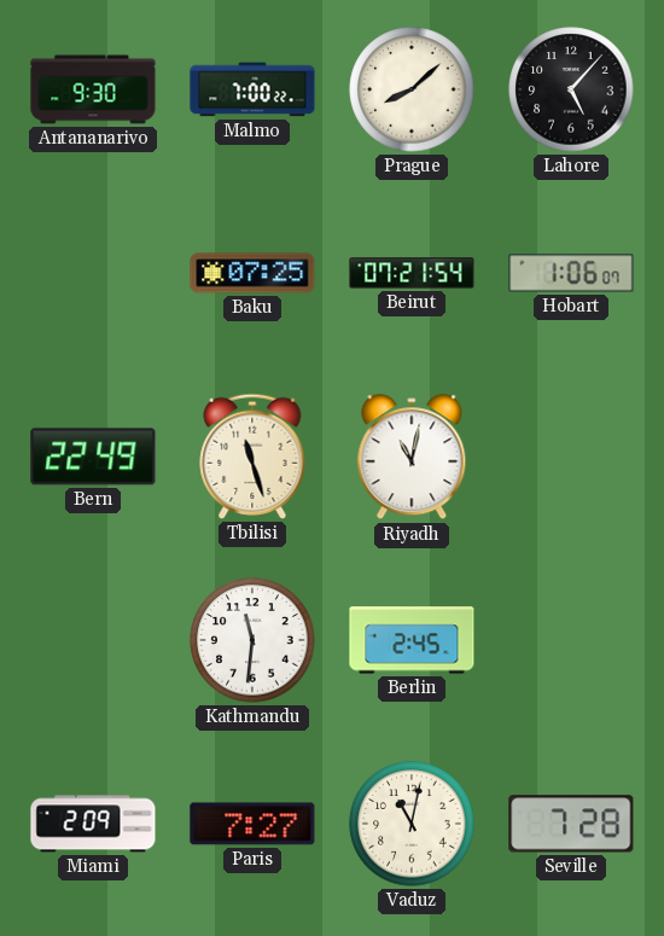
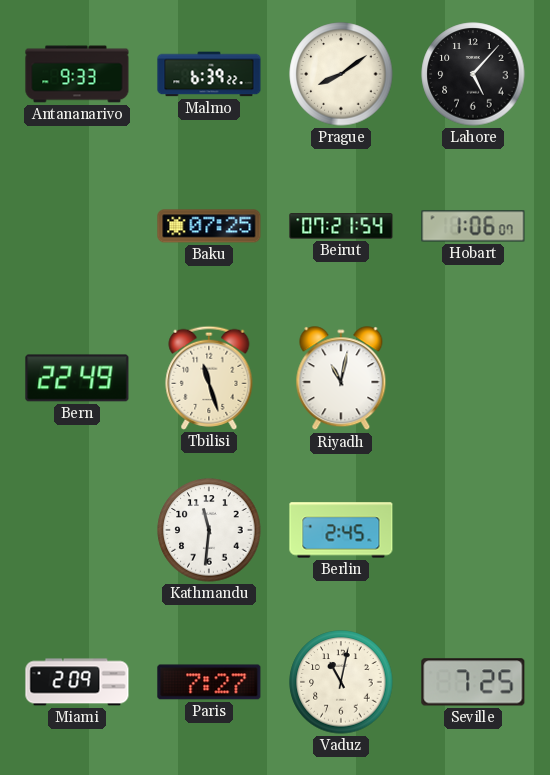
Antananarivo: 9:30 -> 9:33 (77, 74)
Malmo: 7:00 -> 6:39 (209, 74)
Prague: 8:08 -> 8:09 (341, 74)
Seville: 7:28 -> 7:25 (473, 682)
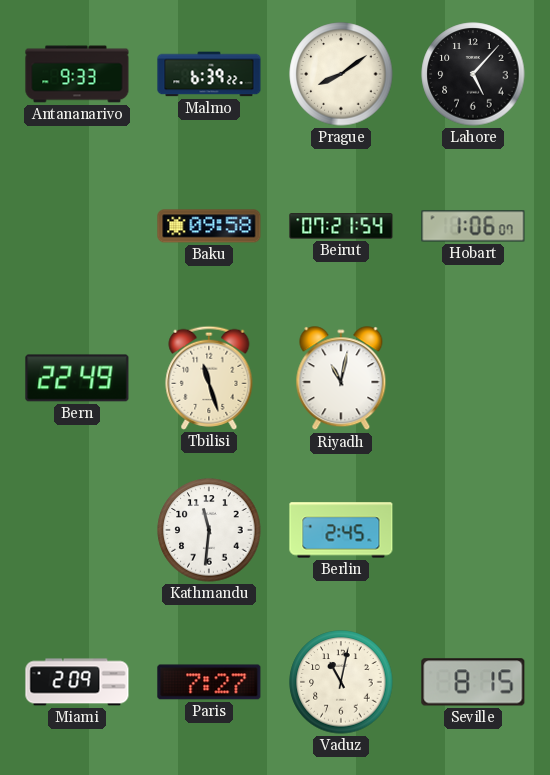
Baku: 07:25 -> 09:58 (209, 226)
Seville: 7:25 -> 8:15 (473, 682)
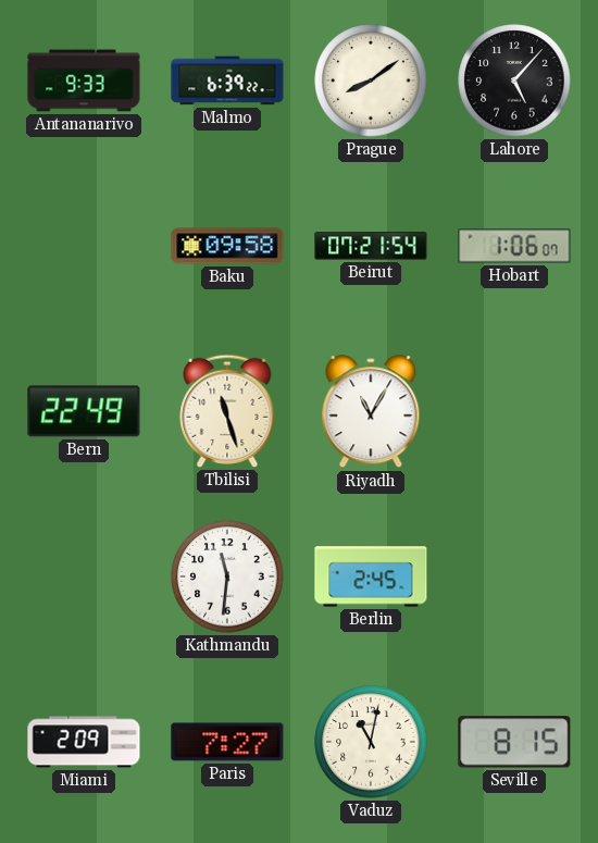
Riyadh: 11:02 -> 11:05 (371, 412)
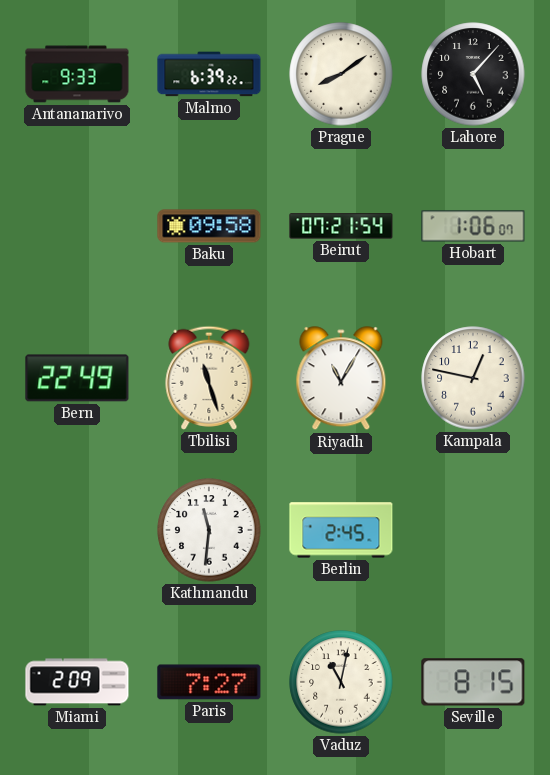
Kampala: none -> 12:47 (473, 378)
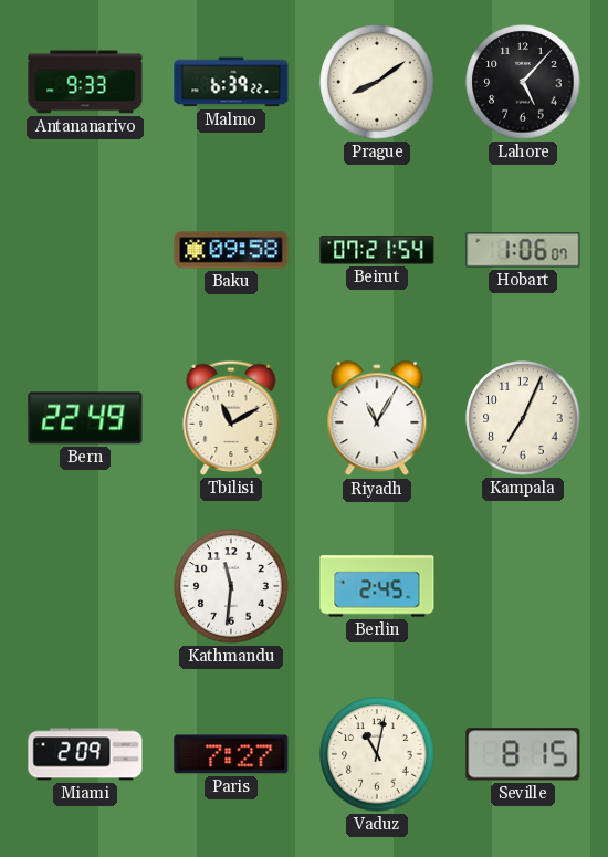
Tbilisi: 11:27 -> 11:10 (231, 418)
Kampala: 12:47 -> 7:04 (523, 418)
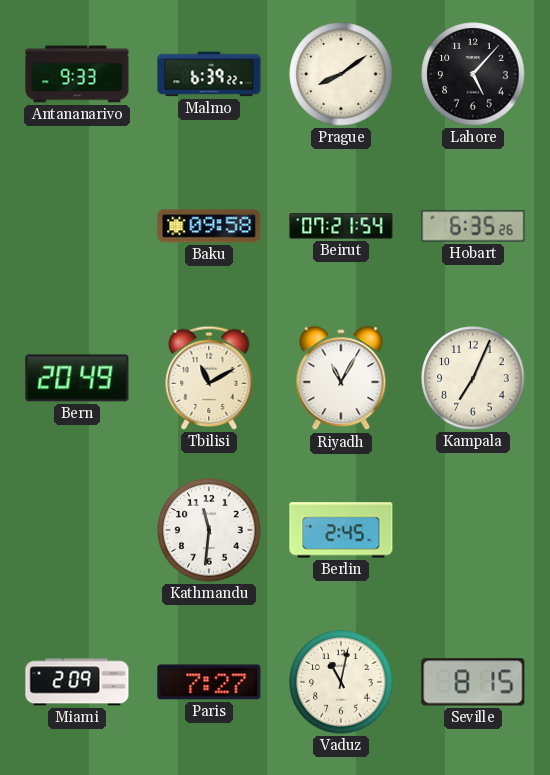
Hobart: 1:06 -> 6:35 (473, 226)
Bern: 22:49 -> 20:49 (77, 378)
